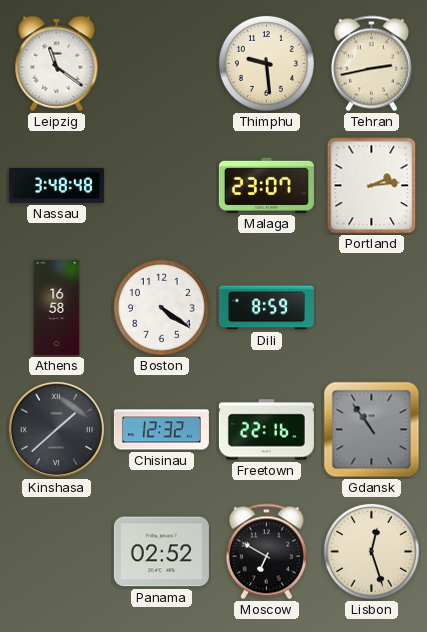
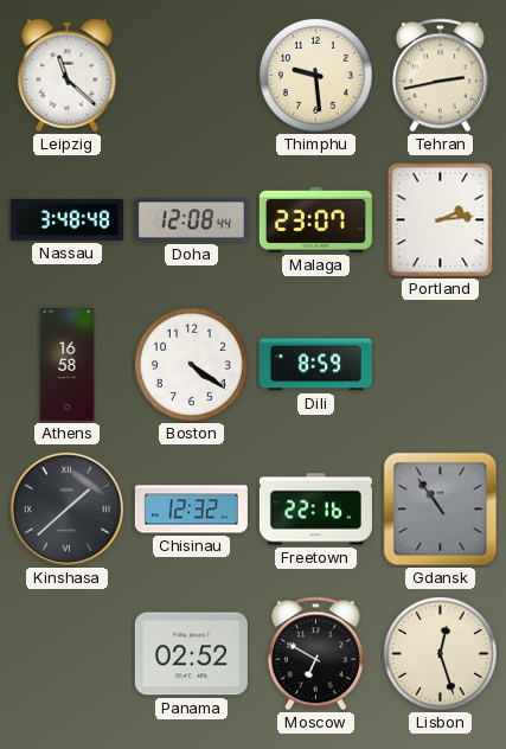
Leipzig: 11:21 -> 11:22 (68, 76)
Doha: none -> 12:08 (191, 220)
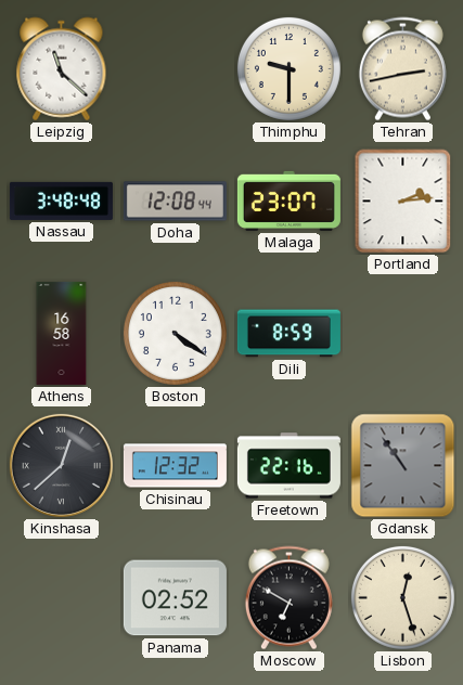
Thimphu: 9:29 -> 9:30 (288, 68)
Kinshasa: 1:38 -> 12:38 (61, 465)
